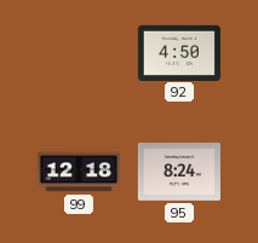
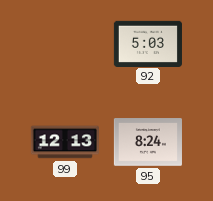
92: 4:50 -> 5:03 (148, 43)
99: 12:18 -> 12:13 (65, 142)
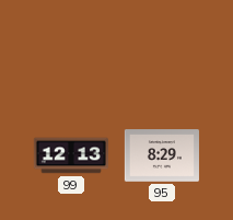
92: 5:03 -> none (148, 43)
95: 8:24 -> 8:29 (162, 155)
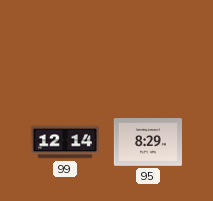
99: 12:13 -> 12:14 (65, 142)
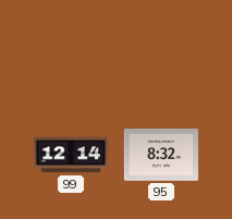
95: 8:29 -> 8:32 (161, 155)
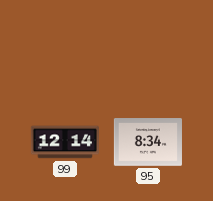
95: 8:32 -> 8:34 (148, 142)
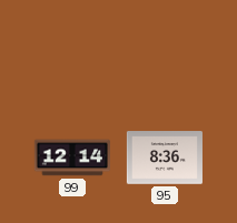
95: 8:34 -> 8:36 (165, 158)
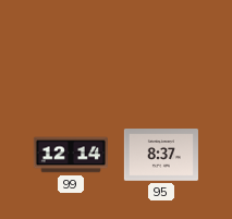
95: 8:36 -> 8:37 (161, 155)
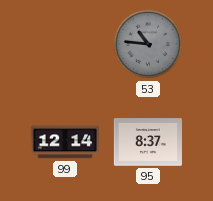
53: none -> 10:46 (148, 44)
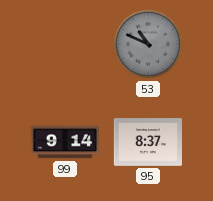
53: 10:46 -> 10:49 (148, 44)
99: 12:14 -> 9:14 (65, 142)
